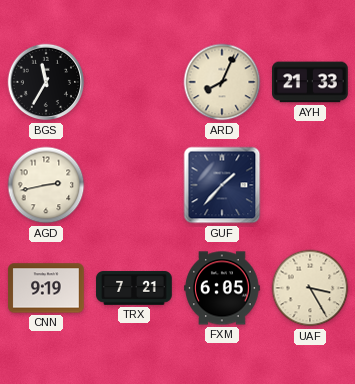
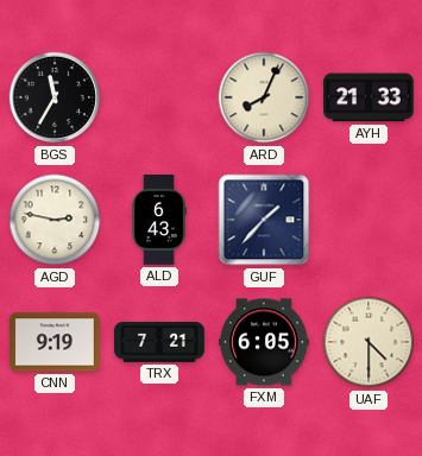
AGD: 2:43 -> 2:47 (55, 220)
ALD: none -> 6:43 (159, 220)
UAF: 3:25 -> 4:30 (369, 342)
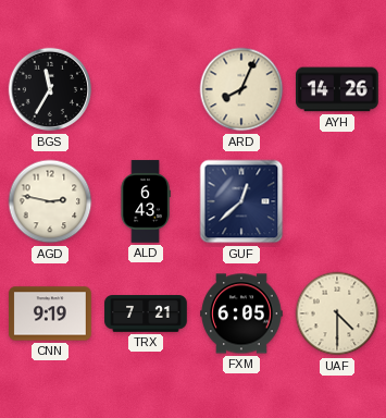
AYH: 21:33 -> 14:26 (338, 89)
GUF: 1:37 -> 12:38 (241, 201)
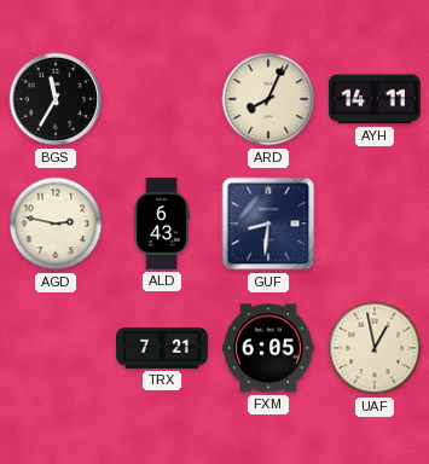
AYH: 14:26 -> 14:11 (376, 99)
GUF: 12:38 -> 8:31 (268, 224)
CNN: 9:19 -> none (50, 313)
UAF: 4:30 -> 12:58 (375, 348)
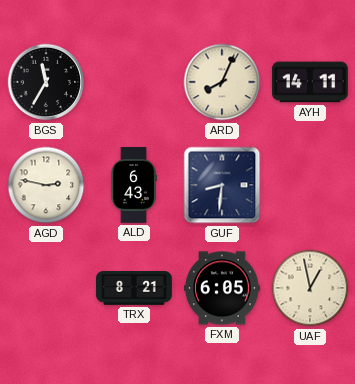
TRX: 7:21 -> 8:21 (134, 288)
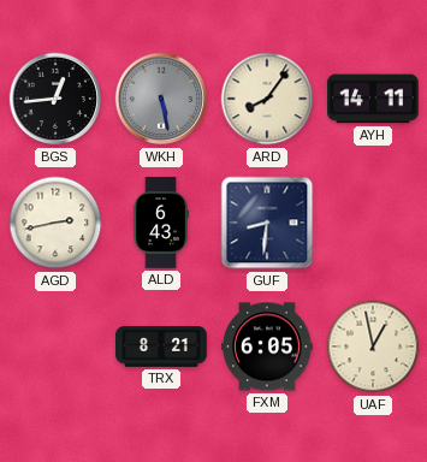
BGS: 11:35 -> 12:44 (55, 99)
WKH: none -> 5:28 (161, 99)
ARD: 8:04 -> 8:06 (267, 99)
AGD: 2:47 -> 2:43 (55, 223)
